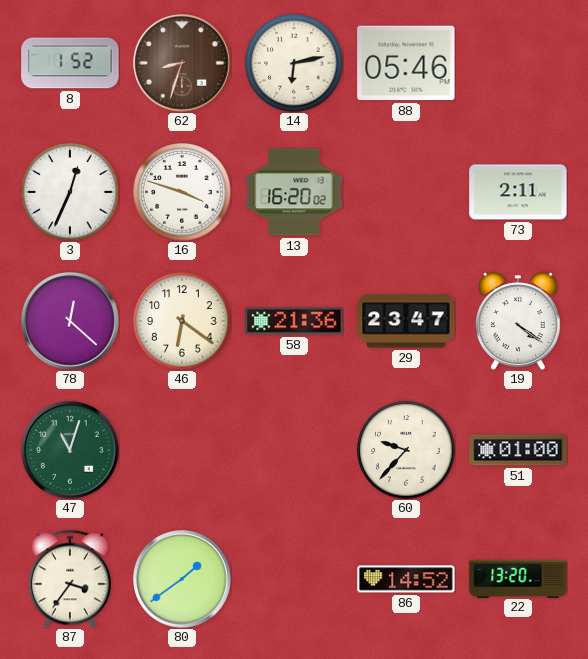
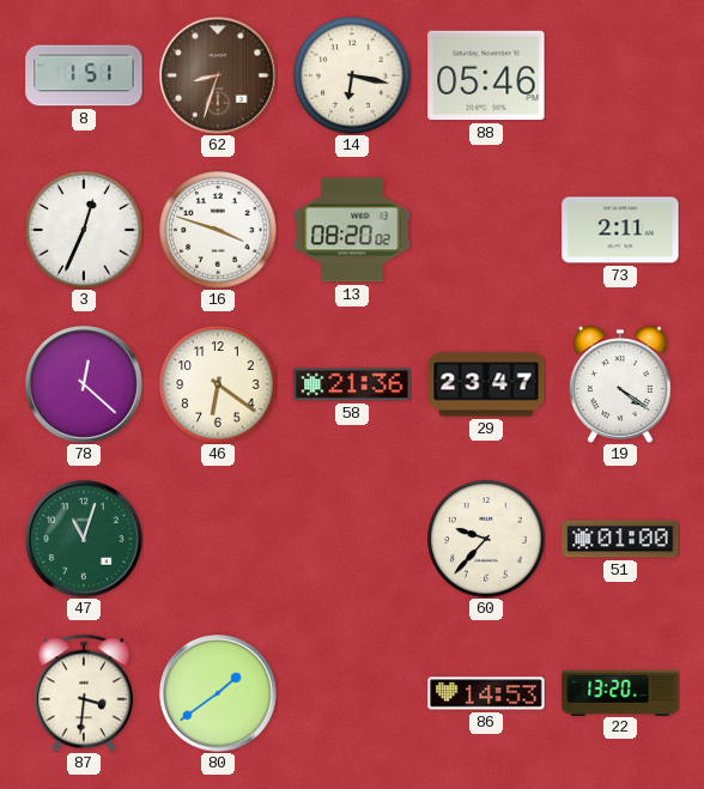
8: 1:52 -> 1:51 (84, 75)
14: 6:13 -> 6:17 (352, 75)
13: 16:20 -> 08:20 (352, 230)
87: 3:36 -> 3:31 (84, 693)
86: 14:52 -> 14:53 (486, 693)
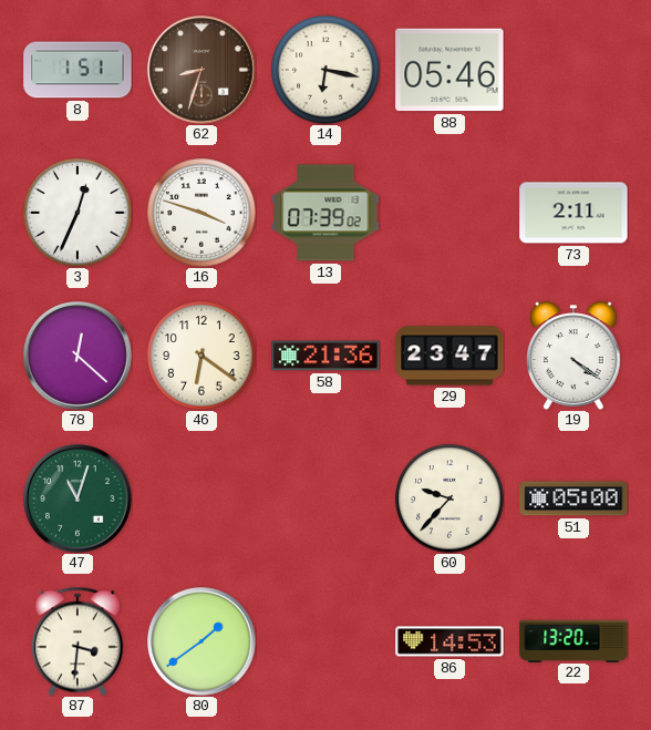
13: 08:20 -> 07:39 (325, 213)
51: 01:00 -> 05:00 (573, 498)
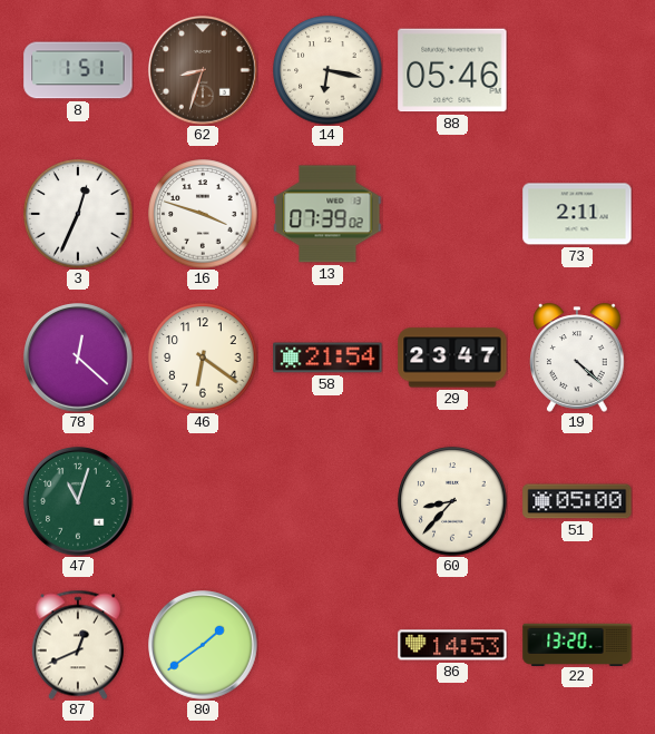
58: 21:36 -> 21:54 (327, 358)
19: 4:21 -> 4:22 (578, 358)
60: 9:37 -> 8:37 (452, 501)
87: 3:31 -> 12:41 (78, 645)
